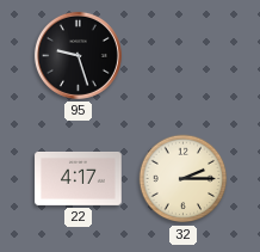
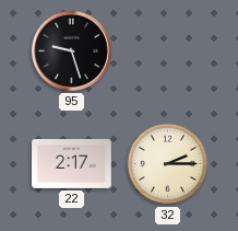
22: 4:17 -> 2:17 (72, 163)
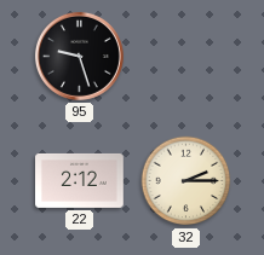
22: 2:17 -> 2:12 (80, 180)
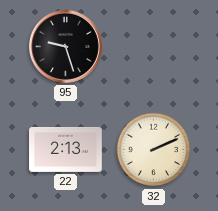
22: 2:12 -> 2:13 (66, 149)
32: 2:15 -> 2:11 (154, 150)
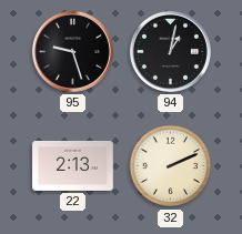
94: none -> 1:02 (170, 51)
